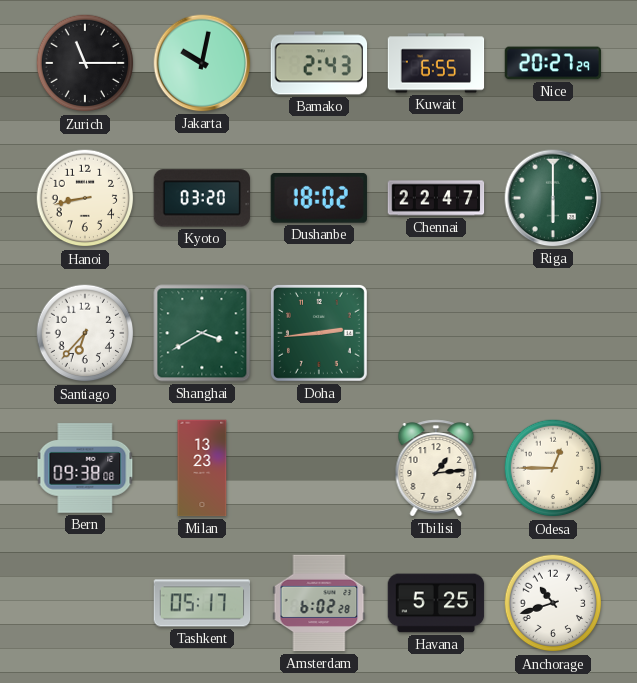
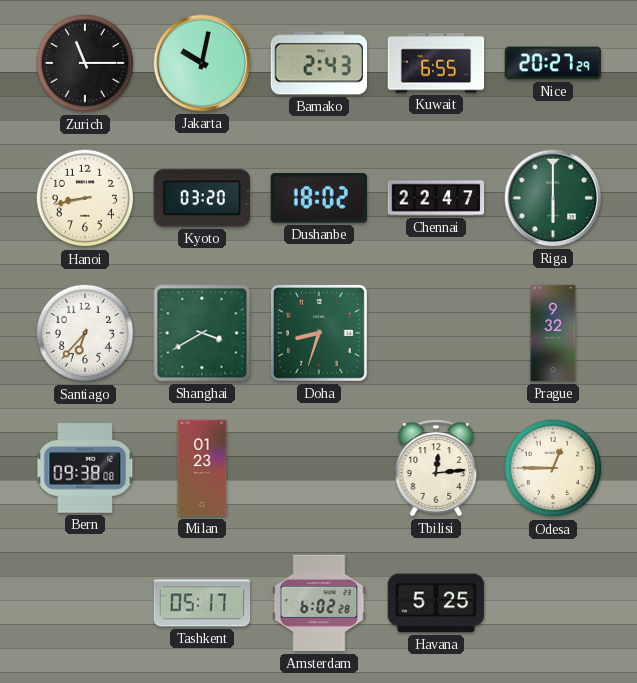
Doha: 2:44 -> 8:33 (319, 333)
Prague: none -> 9:32 (553, 333)
Milan: 13:23 -> 01:23 (202, 468)
Tbilisi: 1:14 -> 12:14 (436, 468)
Anchorage: 10:42 -> none (553, 603)
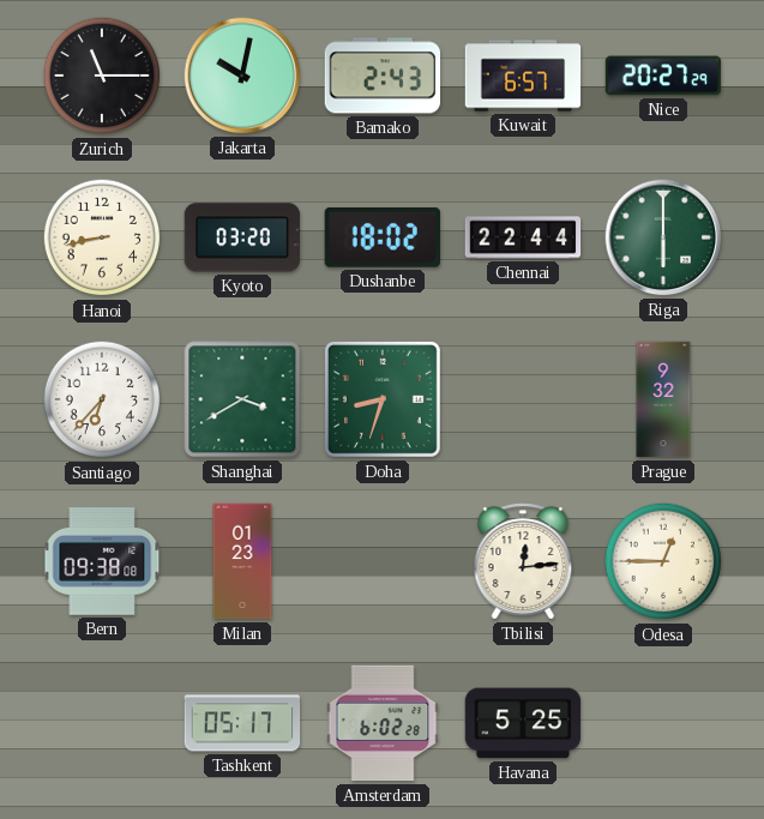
Kuwait: 6:55 -> 6:57 (523, 76)
Chennai: 22:47 -> 22:44 (523, 237)
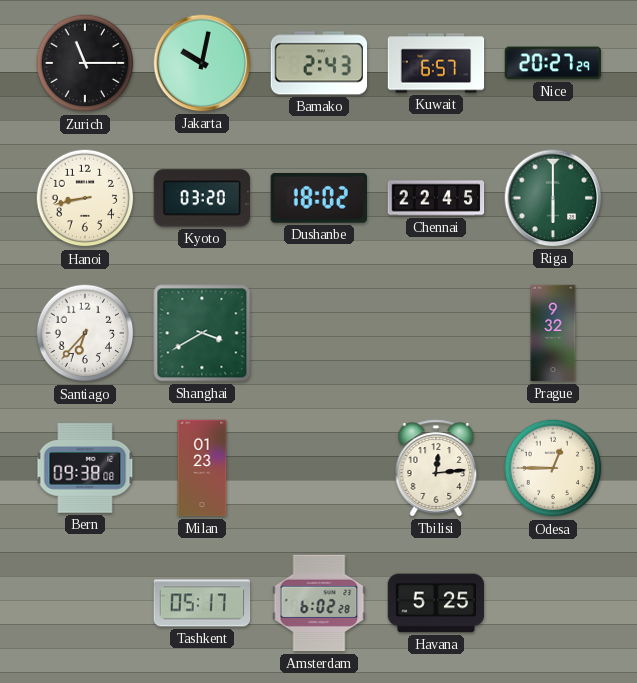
Chennai: 22:44 -> 22:45 (436, 198)
Doha: 8:33 -> none (383, 399)
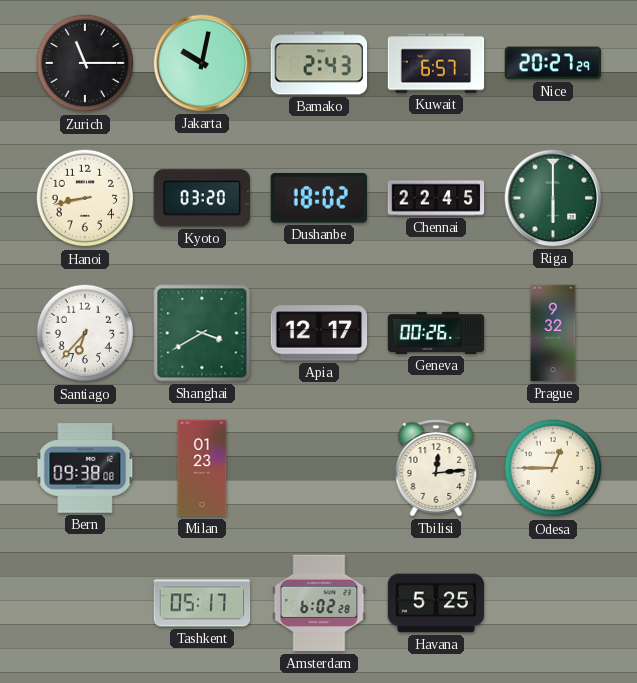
Apia: none -> 12:17 (319, 333)
Geneva: none -> 00:26 (436, 333)
